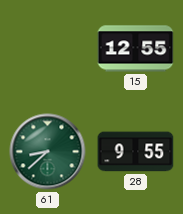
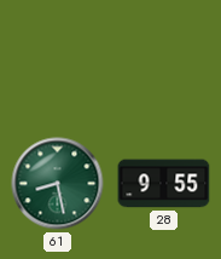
15: 12:55 -> none (136, 49)
61: 8:38 -> 8:28 (58, 184)
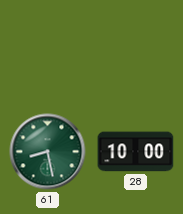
28: 9:55 -> 10:00 (136, 152)
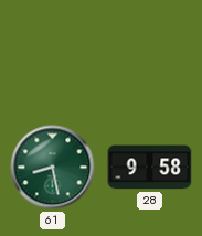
28: 10:00 -> 9:58 (150, 168)
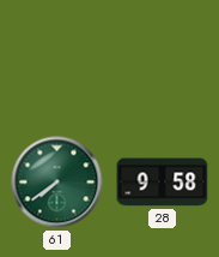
61: 8:28 -> 7:39 (57, 183)
